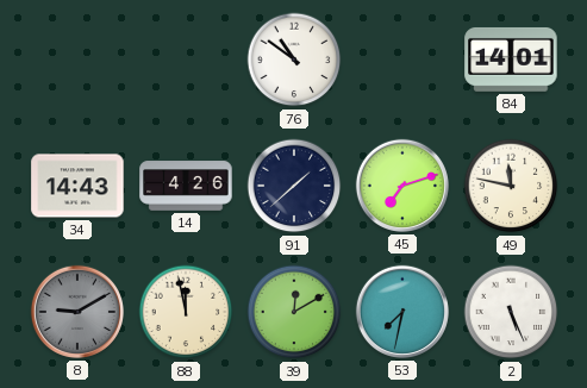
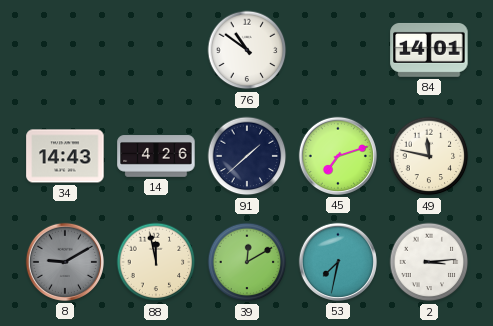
2: 5:26 -> 3:14 (429, 262)
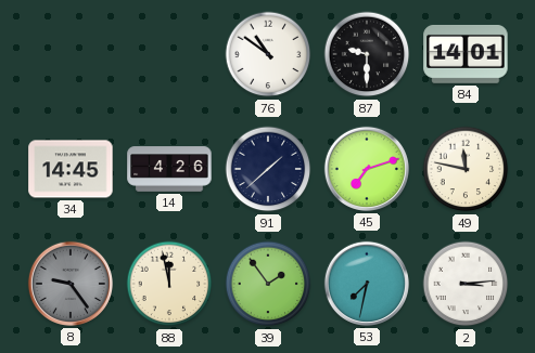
87: none -> 9:30 (367, 54)
34: 14:43 -> 14:45 (71, 169)
8: 9:10 -> 9:24 (71, 284)
39: 12:10 -> 1:54 (268, 284)
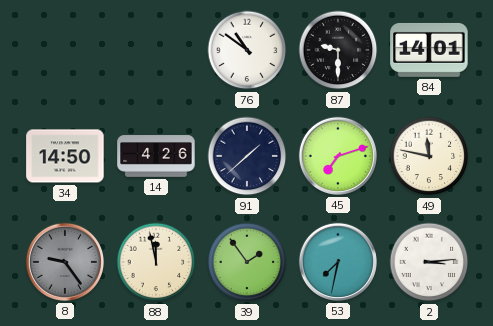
34: 14:45 -> 14:50 (65, 156)
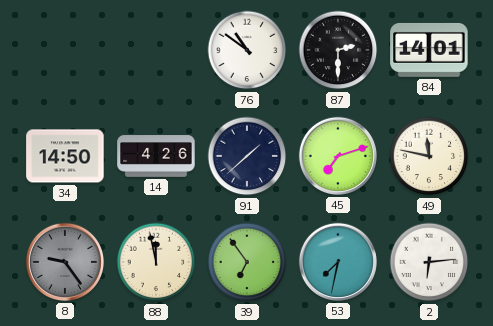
87: 9:30 -> 2:30 (338, 50)
39: 1:54 -> 6:54 (247, 262)
2: 3:14 -> 6:14 (429, 262)
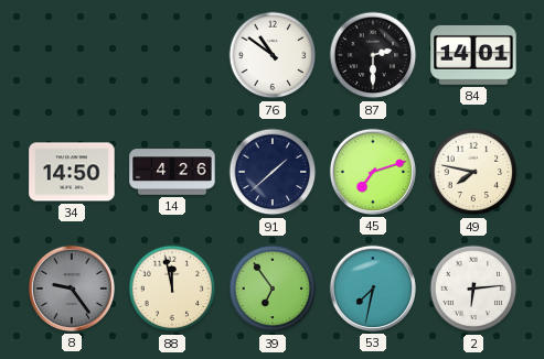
49: 11:47 -> 7:47 (473, 172)
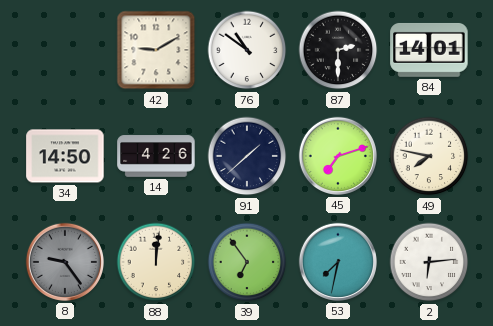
42: none -> 9:10 (156, 50)
88: 11:58 -> 12:01 (156, 262)
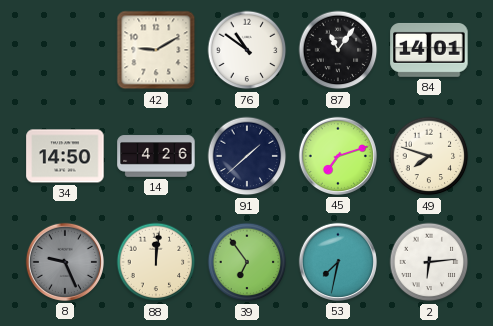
87: 2:30 -> 11:06 (338, 50)
49: 7:47 -> 7:48 (429, 156)
8: 9:24 -> 9:26 (65, 262)
